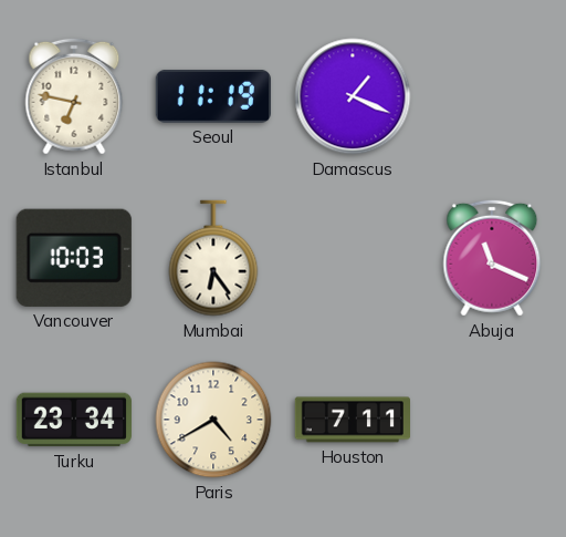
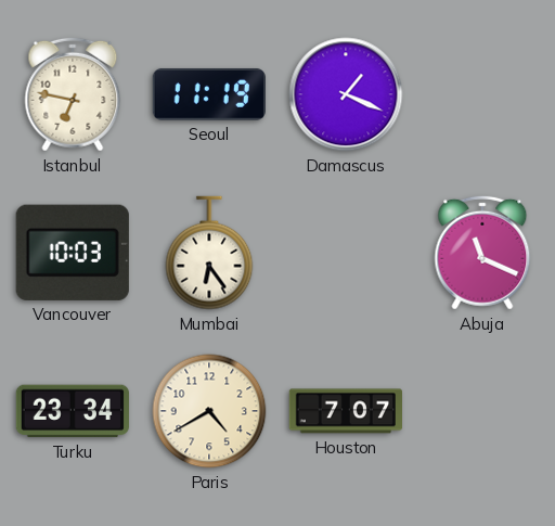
Houston: 7:11 -> 7:07 (345, 411)
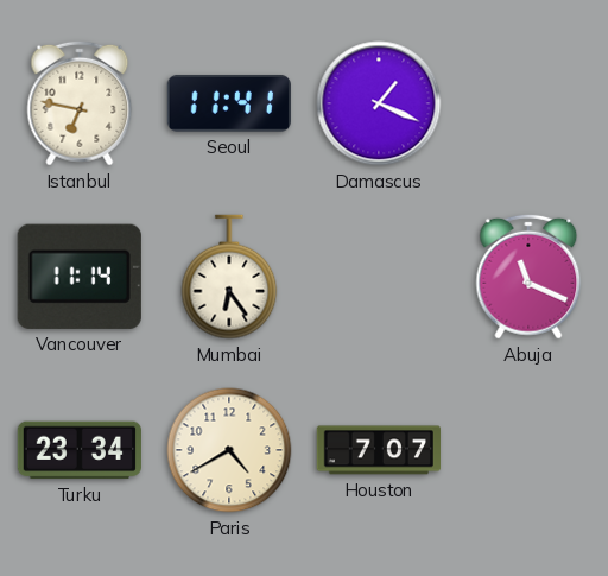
Seoul: 11:19 -> 11:41 (229, 103)
Vancouver: 10:03 -> 11:14 (80, 277)
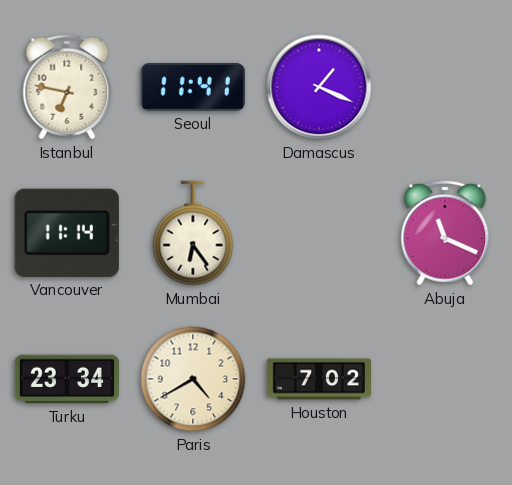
Houston: 7:07 -> 7:02 (318, 379)
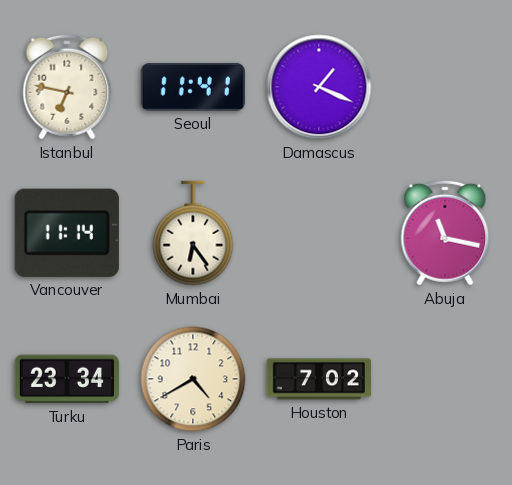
Abuja: 11:19 -> 11:17 (445, 233)
